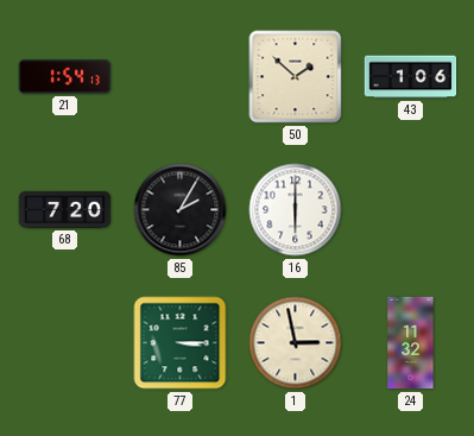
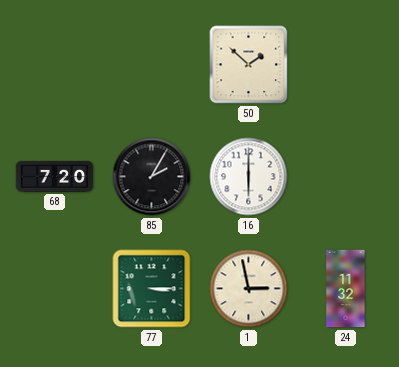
21: 1:54 -> none (65, 77)
43: 1:06 -> none (411, 77)
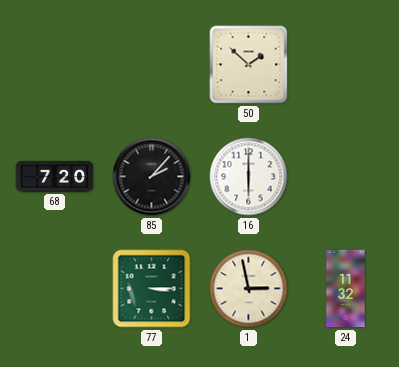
85: 2:05 -> 2:07 (152, 177)
